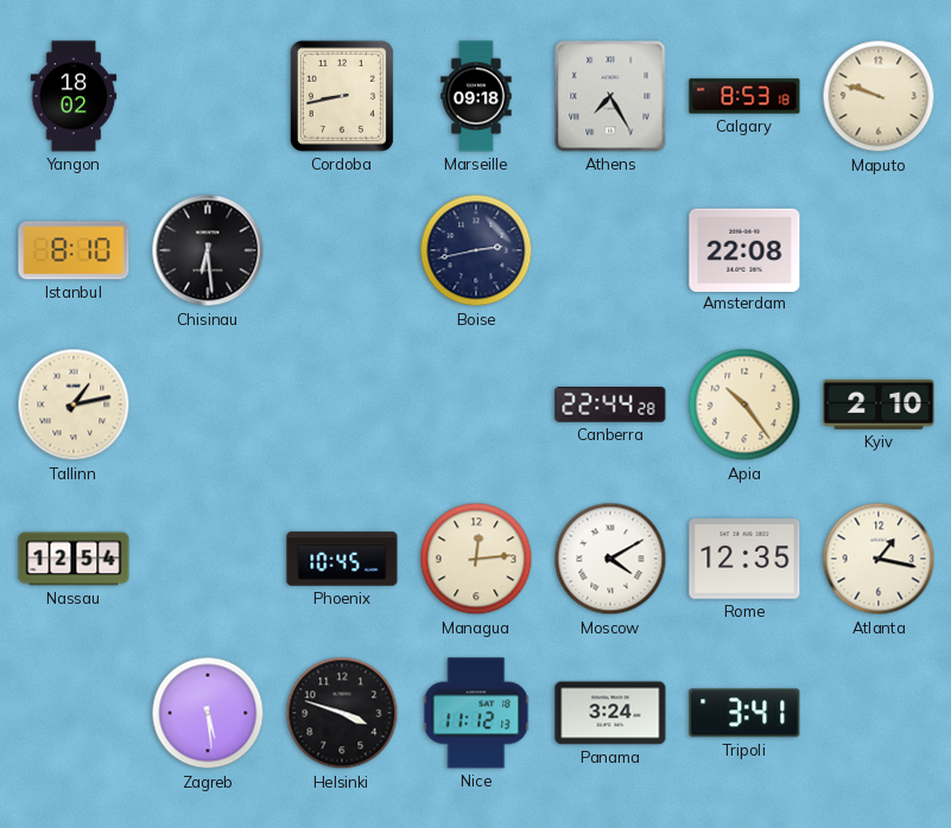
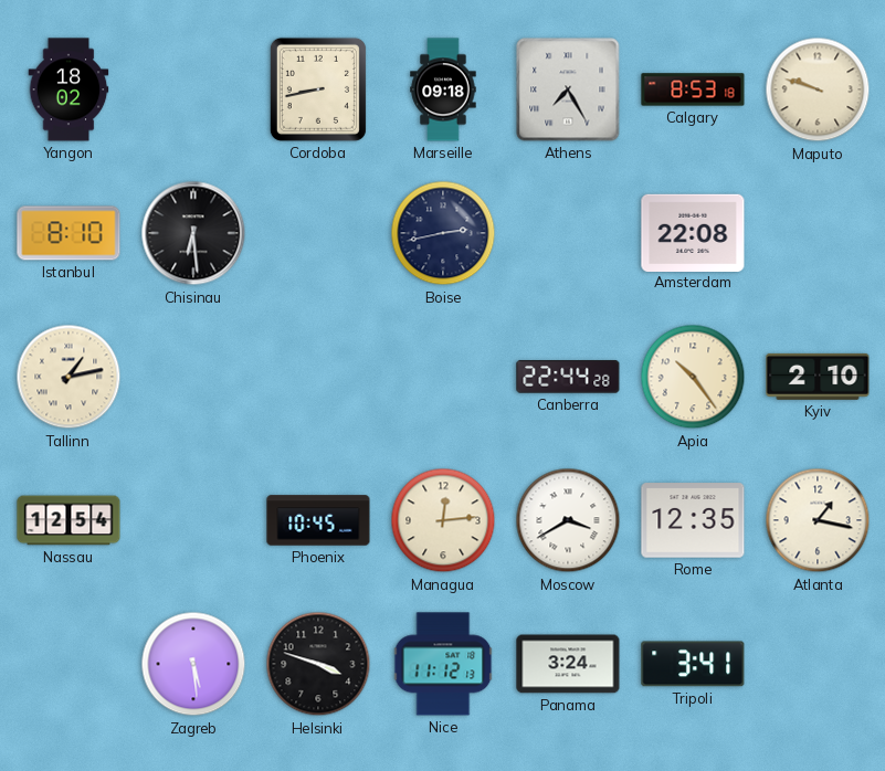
Moscow: 4:10 -> 3:40 (568, 520)
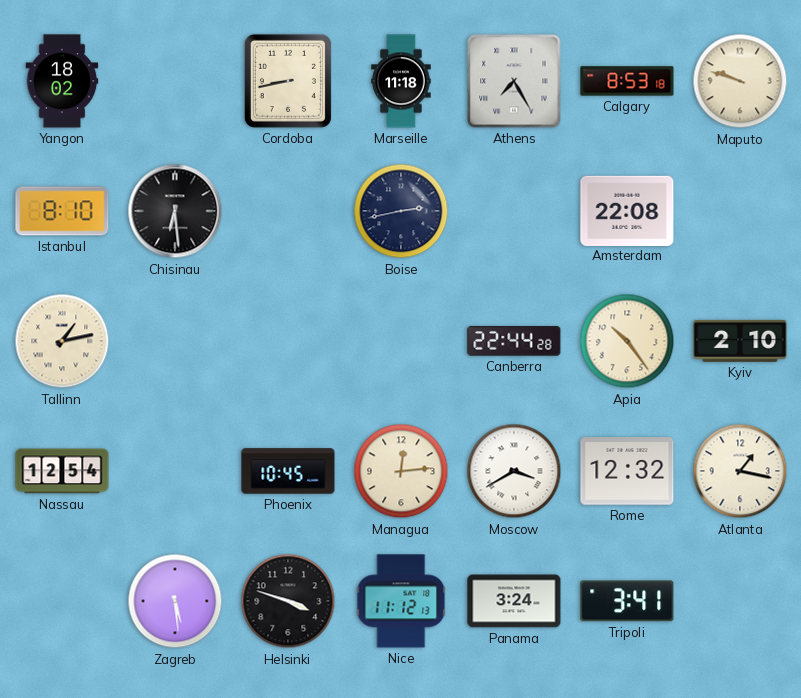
Marseille: 09:18 -> 11:18 (401, 81)
Rome: 12:35 -> 12:32 (627, 471)
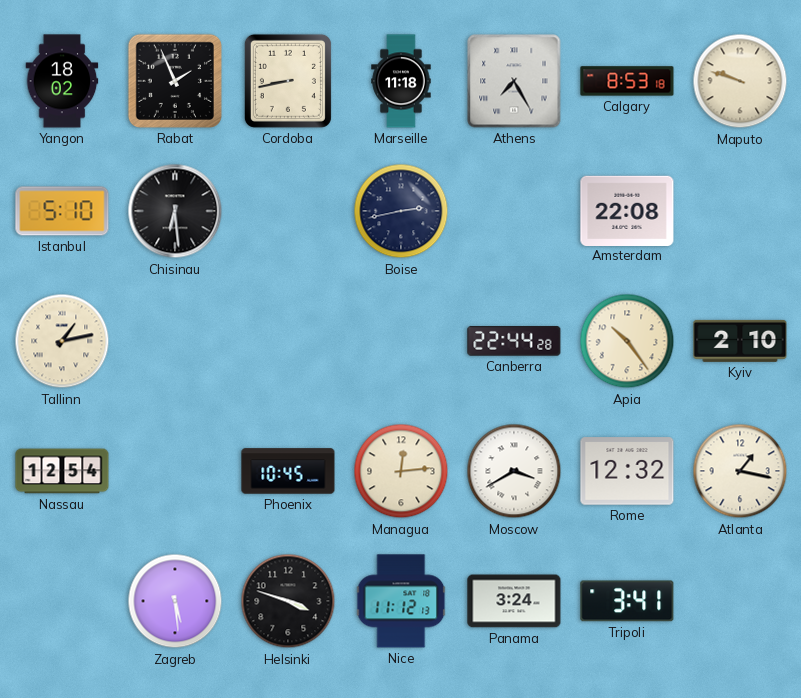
Rabat: none -> 1:56 (175, 81)
Istanbul: 8:10 -> 5:10 (62, 211)
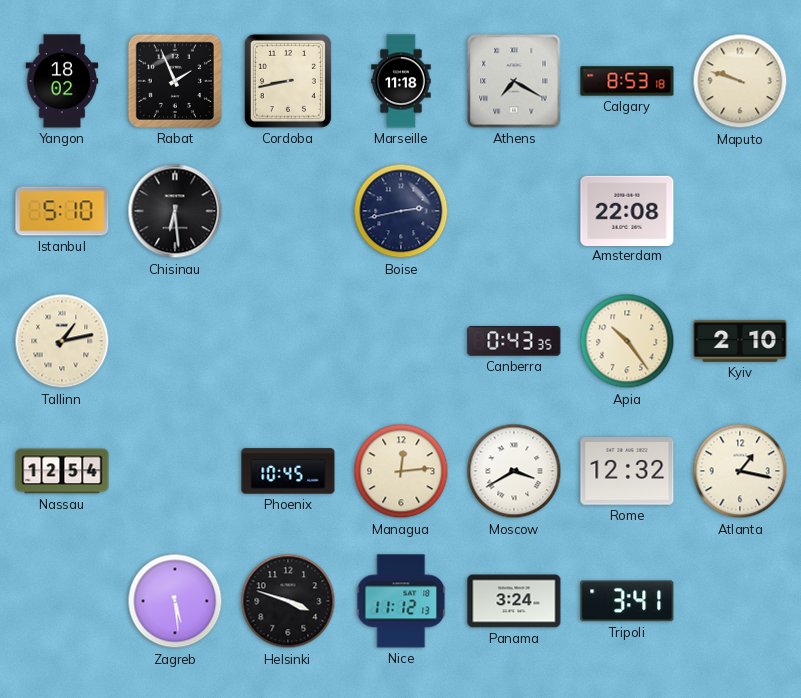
Athens: 7:25 -> 7:20 (514, 81)
Canberra: 22:44 -> 0:43 (514, 342)
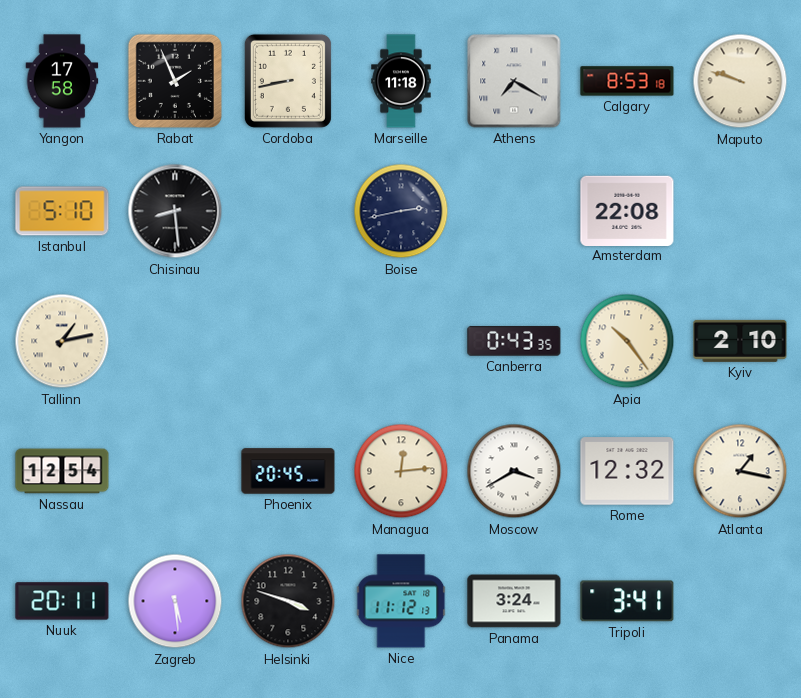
Yangon: 18:02 -> 17:58 (62, 81)
Chisinau: 6:29 -> 8:29 (175, 211)
Phoenix: 10:45 -> 20:45 (288, 471)
Nuuk: none -> 20:11 (62, 601)
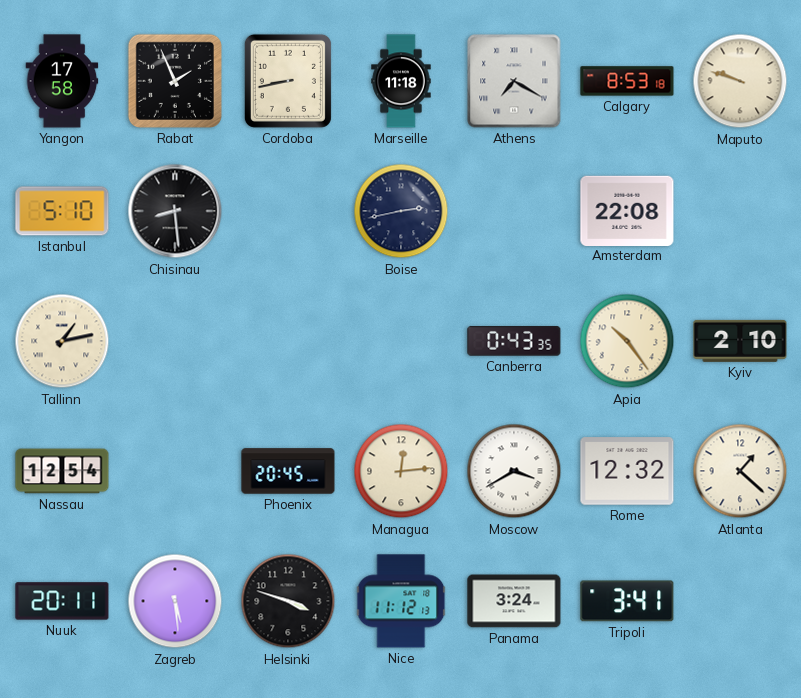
Atlanta: 1:17 -> 1:22 (740, 471)
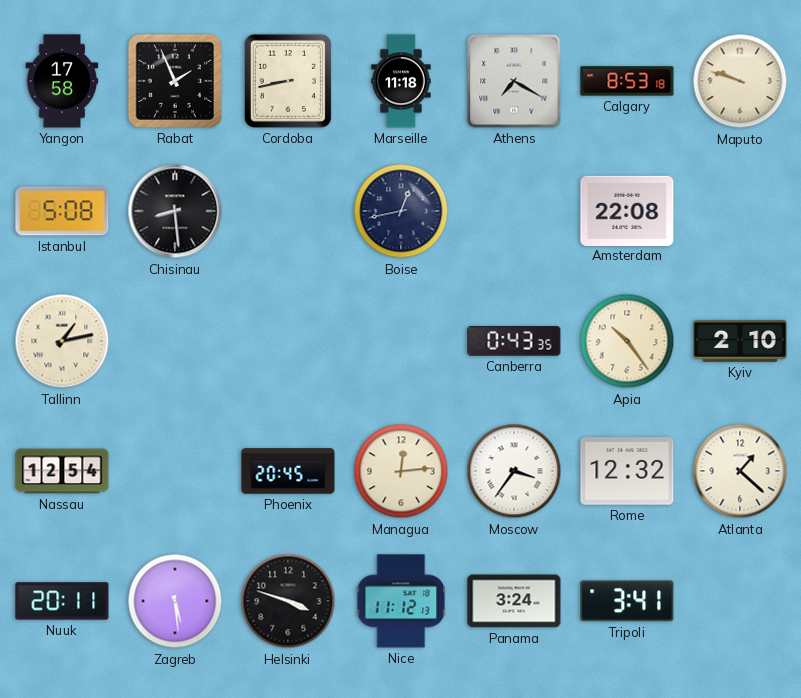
Istanbul: 5:10 -> 5:08 (62, 211)
Boise: 2:43 -> 12:43 (401, 211)
Moscow: 3:40 -> 3:36 (514, 471)
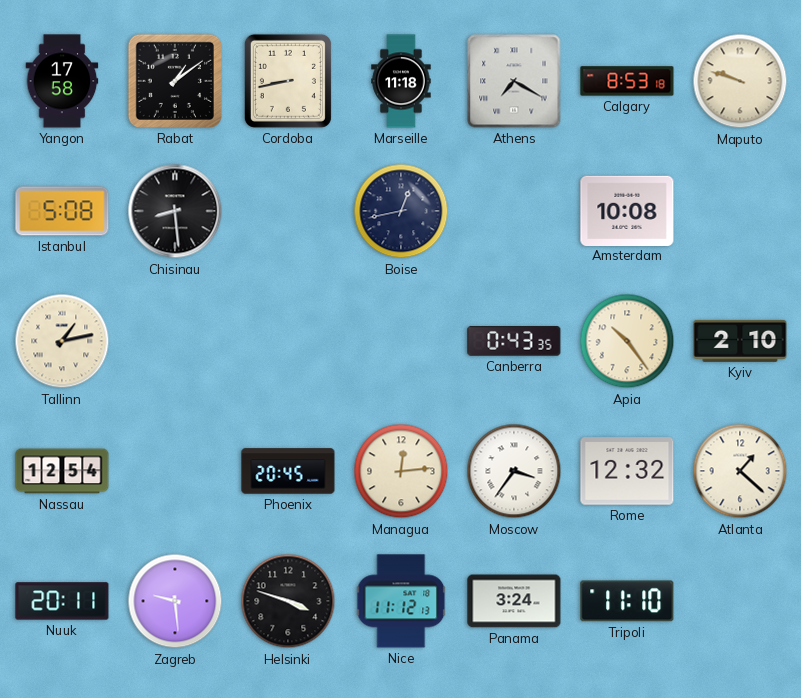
Rabat: 1:56 -> 1:09 (175, 81)
Amsterdam: 22:08 -> 10:08 (627, 210)
Zagreb: 5:29 -> 9:29 (175, 601)
Tripoli: 3:41 -> 11:10 (627, 601)
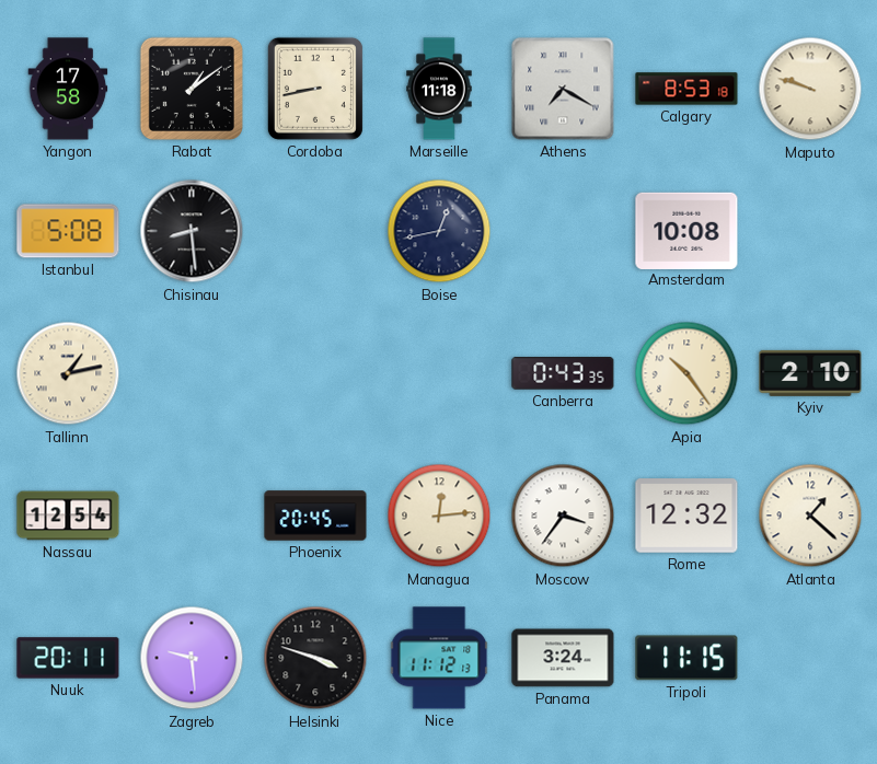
Tripoli: 11:10 -> 11:15 (686, 658)
